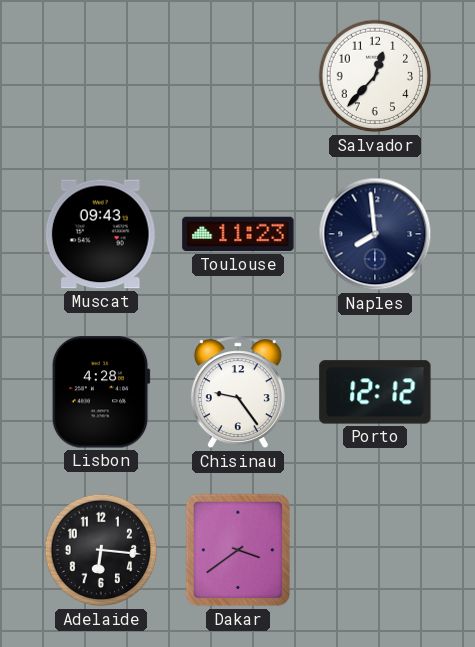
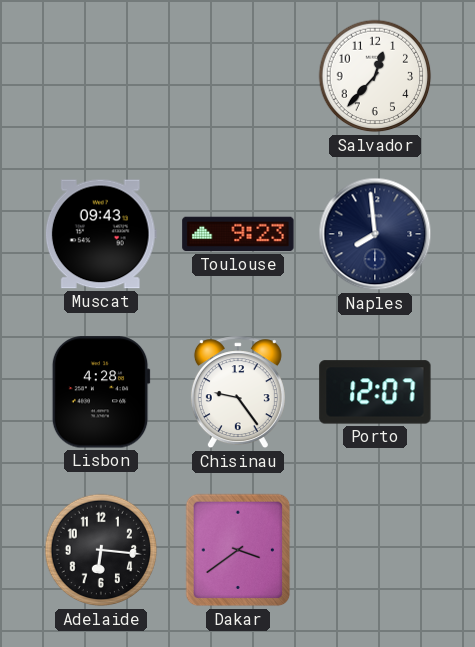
Toulouse: 11:23 -> 9:23 (238, 234)
Porto: 12:12 -> 12:07 (375, 392)
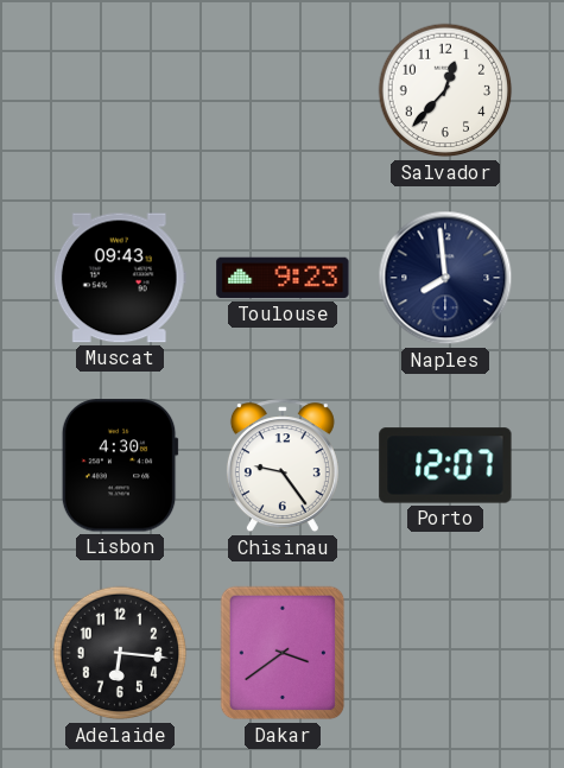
Lisbon: 4:28 -> 4:30 (120, 465)
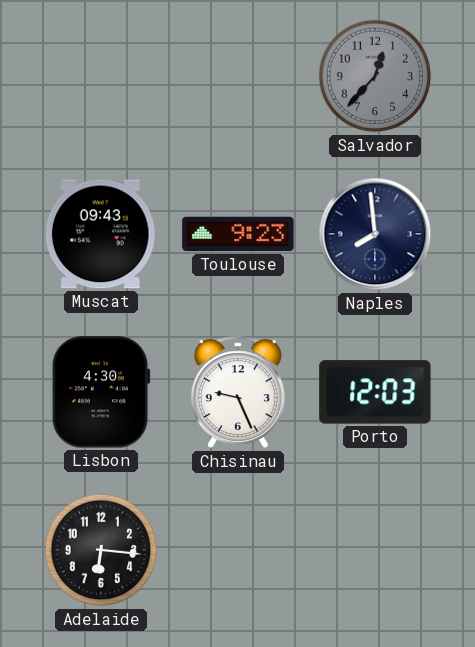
Salvador dial: white -> grey (375, 76)
Chisinau: 9:24 -> 9:26 (238, 393)
Porto: 12:07 -> 12:03 (375, 392)
Dakar: 3:39 -> none (283, 653)
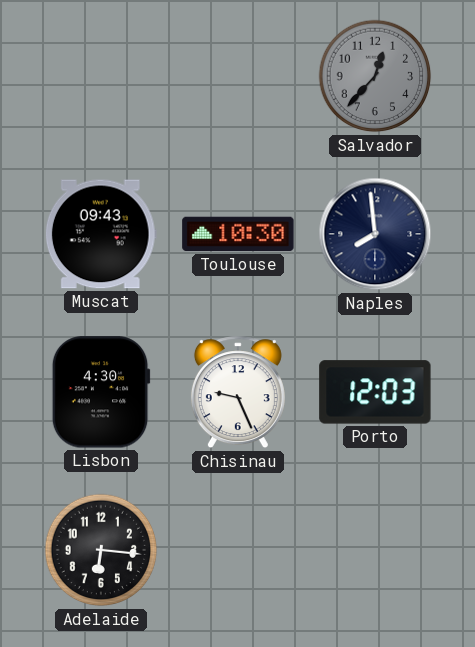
Toulouse: 9:23 -> 10:30 (238, 234)
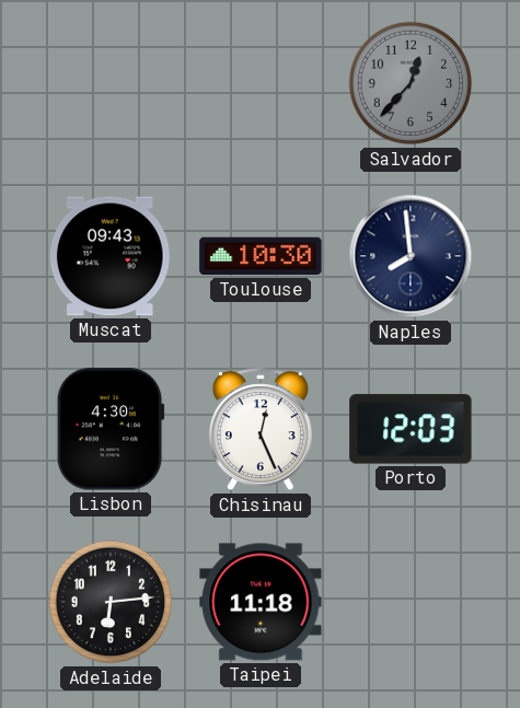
Chisinau: 9:26 -> 12:26 (261, 430)
Adelaide: 6:16 -> 6:14 (111, 602)
Taipei: none -> 11:18 (261, 602)
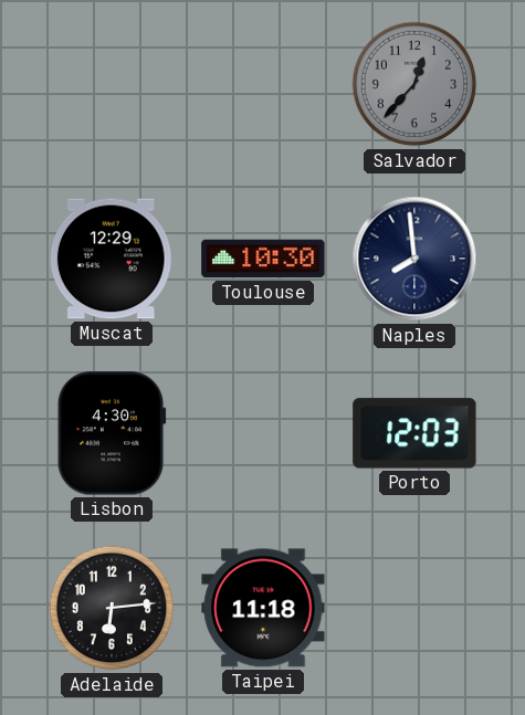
Muscat: 09:43 -> 12:29 (112, 259)
Chisinau: 12:26 -> none (261, 430)
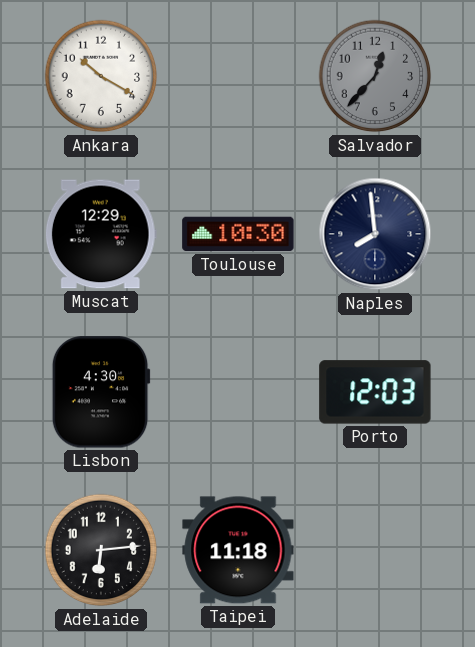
Ankara: none -> 10:20 (101, 76)
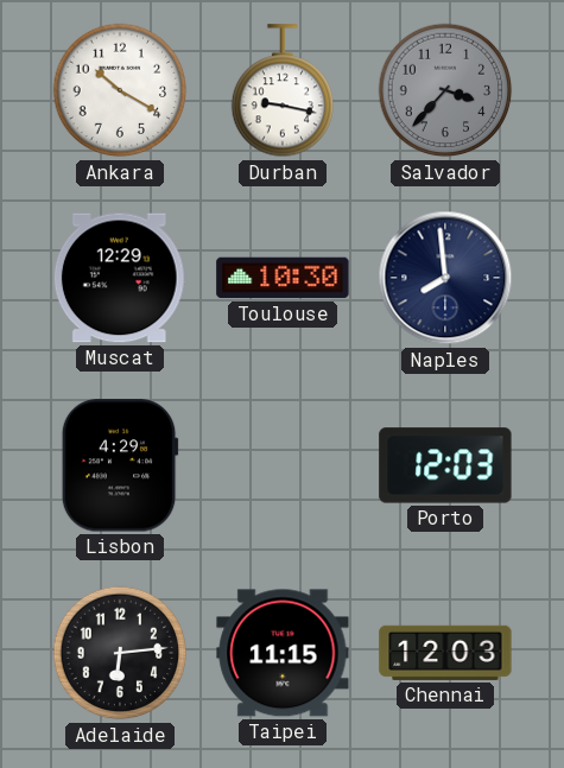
Durban: none -> 9:17 (283, 91)
Salvador: 12:37 -> 3:37 (445, 90)
Lisbon: 4:30 -> 4:29 (120, 465)
Taipei: 11:18 -> 11:15 (283, 653)
Chennai: none -> 12:03 (445, 653)
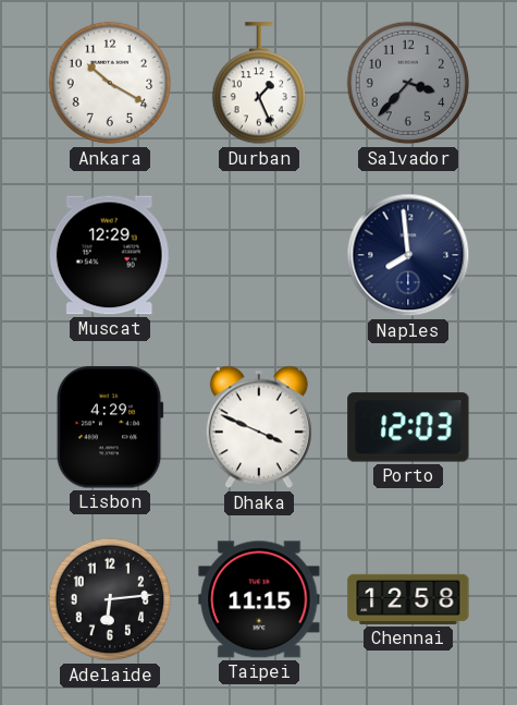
Durban: 9:17 -> 1:26 (259, 84)
Toulouse: 10:30 -> none (283, 278)
Dhaka: none -> 3:49 (259, 427)
Chennai: 12:03 -> 12:58 (408, 599)
